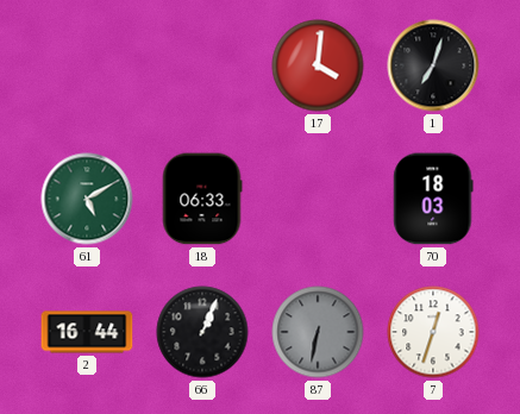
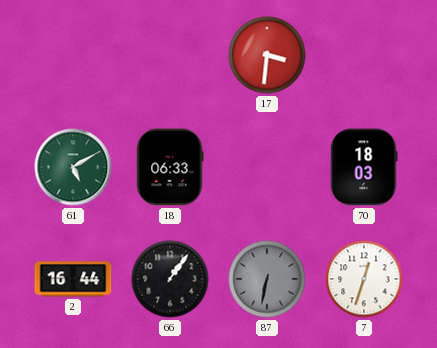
17: 4:01 -> 3:31 (267, 55)
1: 7:03 -> none (433, 65)
66: 1:04 -> 1:06 (170, 279)
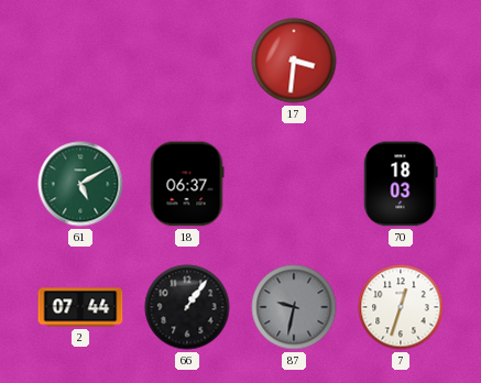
18: 06:33 -> 06:37 (187, 184)
2: 16:44 -> 07:44 (80, 307)
87: 6:32 -> 9:32 (294, 307)
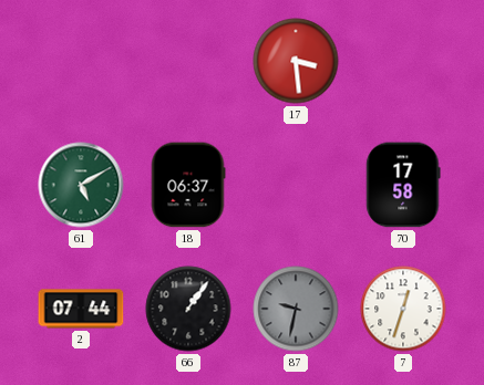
17: 3:31 -> 3:29 (296, 61)
70: 18:03 -> 17:58 (403, 185)
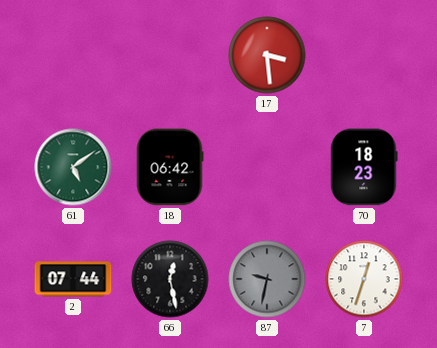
61: 5:10 -> 5:09 (73, 167)
18: 06:37 -> 06:42 (170, 167)
70: 17:58 -> 18:23 (364, 167)
66: 1:06 -> 12:28 (170, 279)
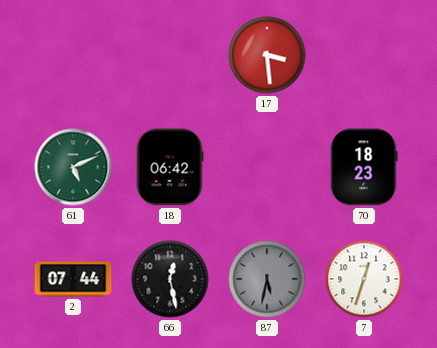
61: 5:09 -> 5:11 (73, 167)
87: 9:32 -> 5:32 (267, 279)
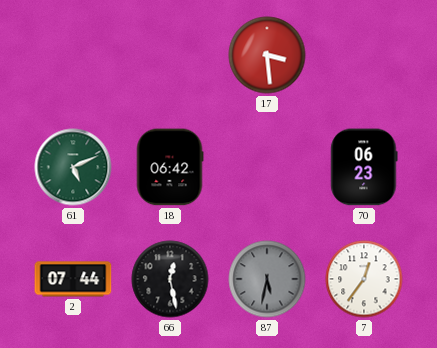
70: 18:23 -> 06:23 (364, 167)
7: 12:33 -> 12:36 (364, 279)
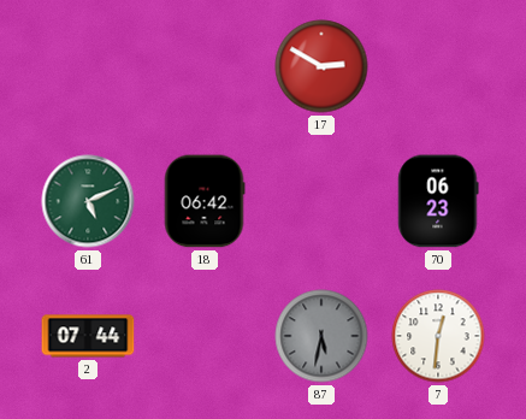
17: 3:29 -> 2:50 (321, 66)
66: 12:28 -> none (170, 279)
7: 12:36 -> 12:31 (438, 336)
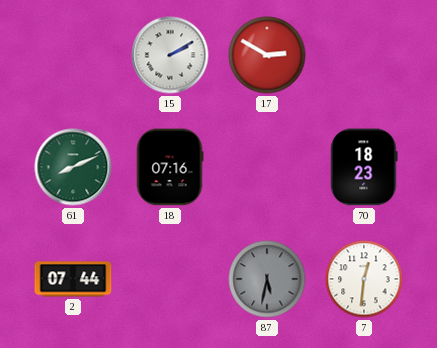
15: none -> 2:10 (170, 55)
61: 5:11 -> 8:11 (73, 167)
18: 06:42 -> 07:16 (170, 167)
70: 06:23 -> 18:23 (364, 167)
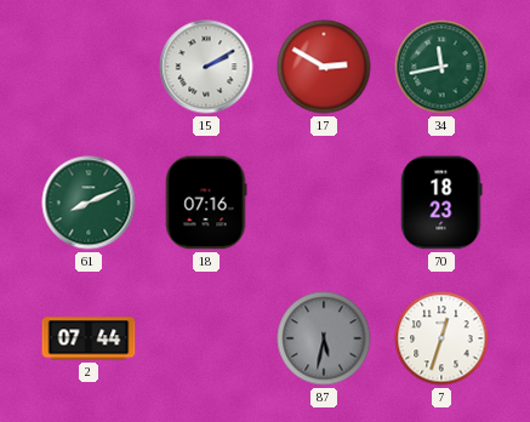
34: none -> 11:43 (441, 67)
7: 12:31 -> 12:33 (441, 338)
